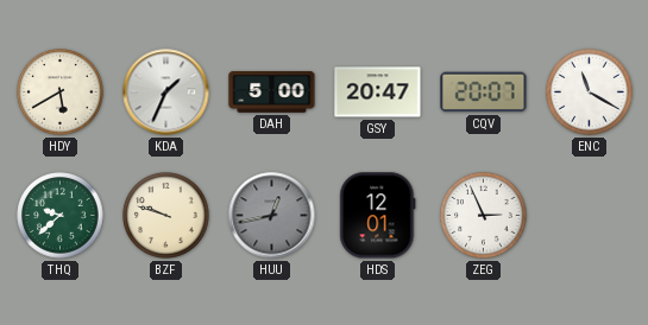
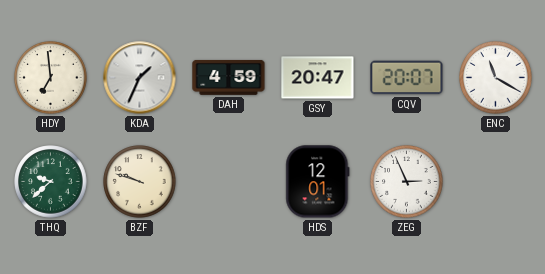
HDY: 5:40 -> 6:59 (51, 78)
DAH: 5:00 -> 4:59 (229, 78)
HUU: 12:43 -> none (272, 216)
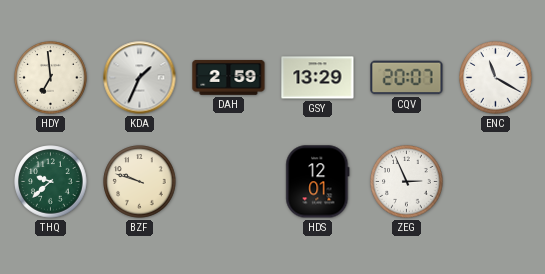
DAH: 4:59 -> 2:59 (229, 78)
GSY: 20:47 -> 13:29 (318, 78)
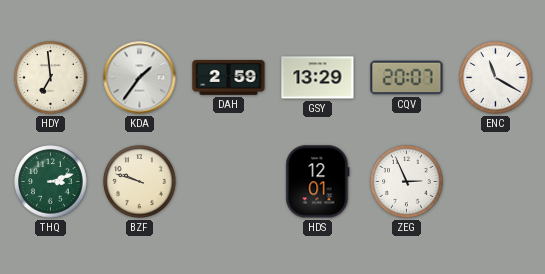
KDA: 1:34 -> 1:36 (140, 78)
THQ: 9:38 -> 3:12 (51, 182)
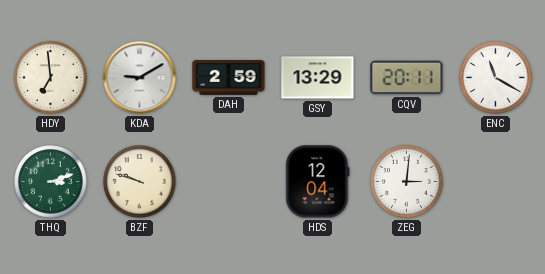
KDA: 1:36 -> 9:10 (140, 78)
CQV: 20:07 -> 20:11 (407, 78)
HDS: 12:01 -> 12:04 (318, 182)
ZEG: 2:56 -> 3:01 (407, 182)
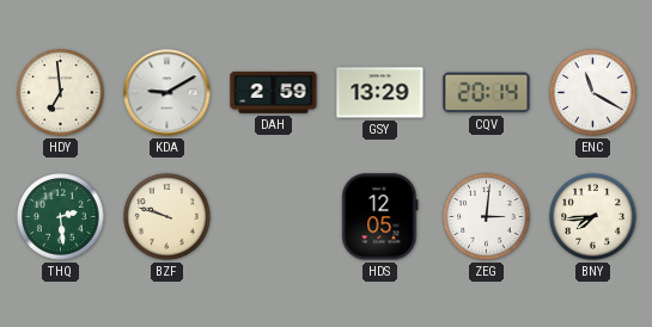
CQV: 20:11 -> 20:14 (487, 93)
THQ: 3:12 -> 2:29 (61, 217)
HDS: 12:04 -> 12:05 (380, 217)
BNY: none -> 7:44 (593, 217)
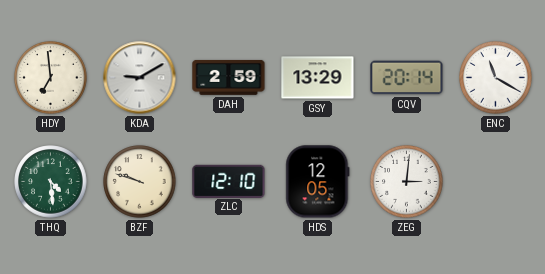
THQ: 2:29 -> 4:29 (51, 182)
ZLC: none -> 12:10 (229, 181)
BNY: 7:44 -> none (593, 217)
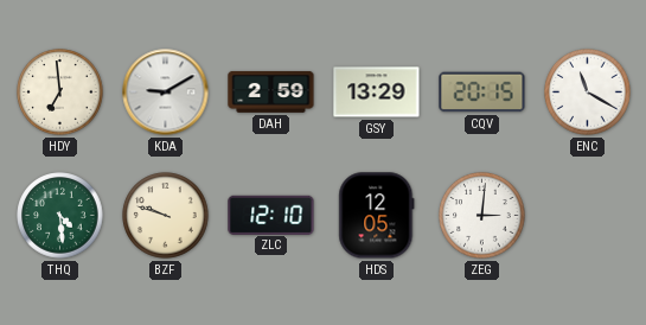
CQV: 20:14 -> 20:15 (482, 93)
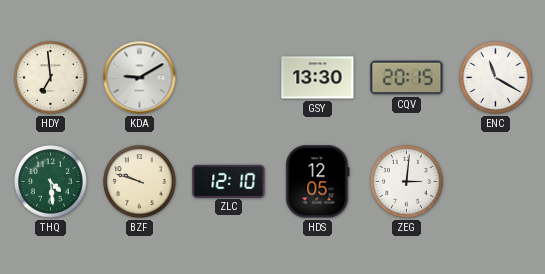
DAH: 2:59 -> none (271, 93)
GSY: 13:29 -> 13:30 (318, 78)
